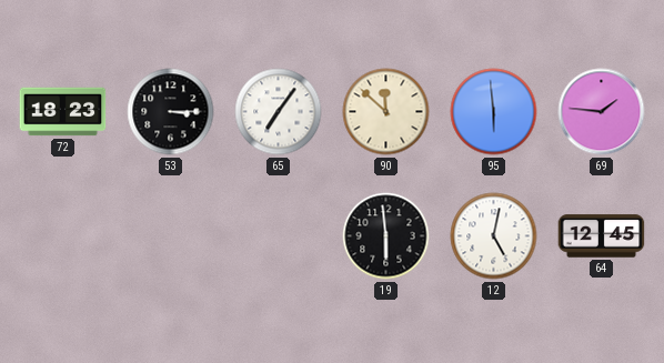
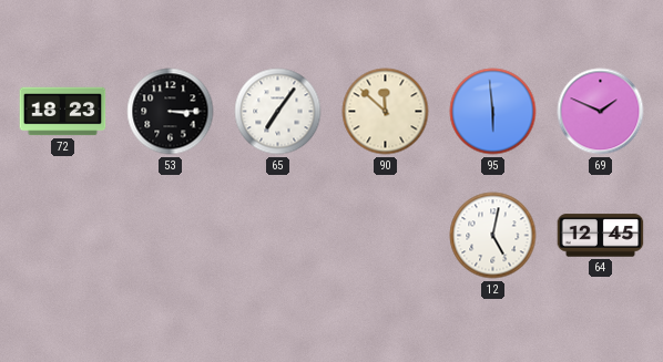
69: 1:46 -> 1:49 (601, 112)
19: 5:59 -> none (386, 236)
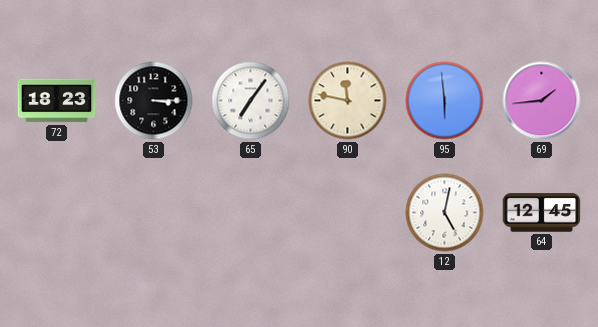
90: 11:52 -> 11:47 (348, 101)
69: 1:49 -> 1:44 (542, 101)
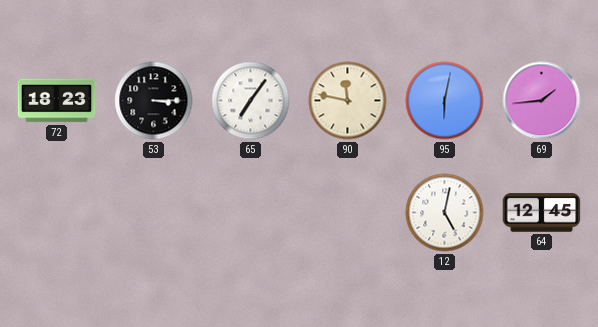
95: 5:59 -> 6:02 (445, 101)
